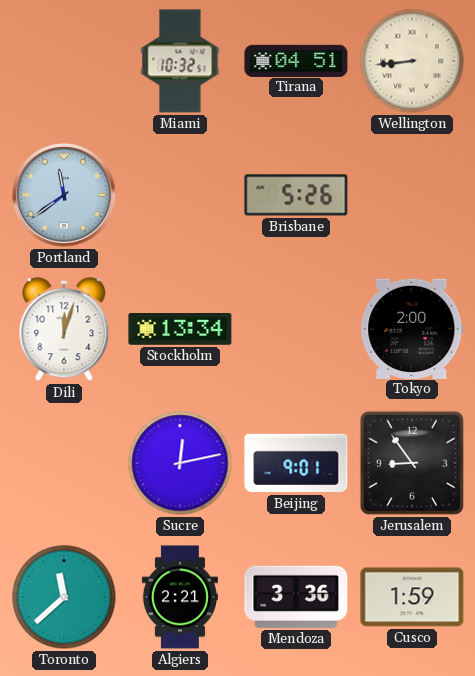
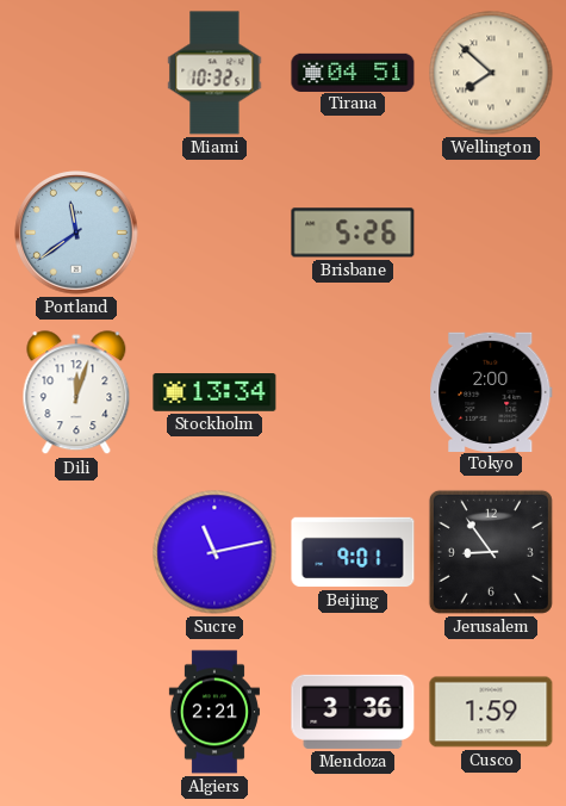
Wellington: 8:44 -> 7:52 (491, 73)
Sucre: 12:13 -> 11:13 (214, 552)
Toronto: 11:38 -> none (64, 597)
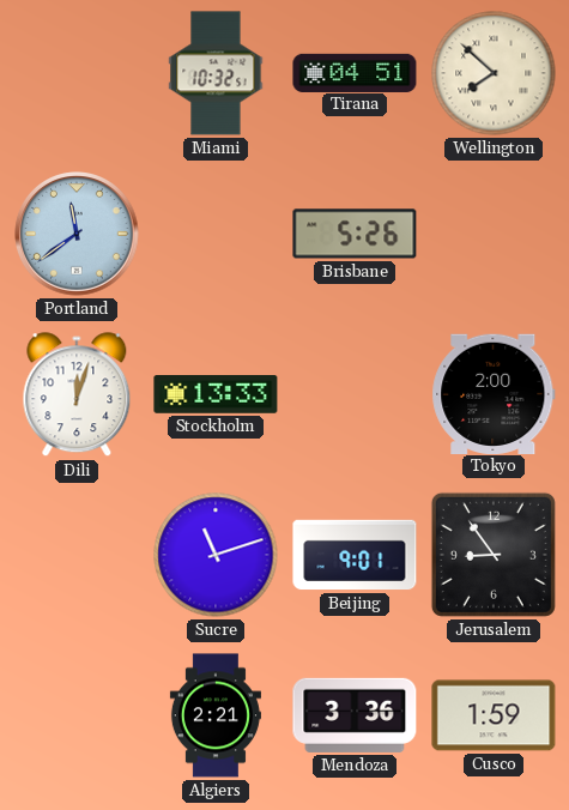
Stockholm: 13:34 -> 13:33 (216, 395)
Sucre: 11:13 -> 11:12 (216, 555)
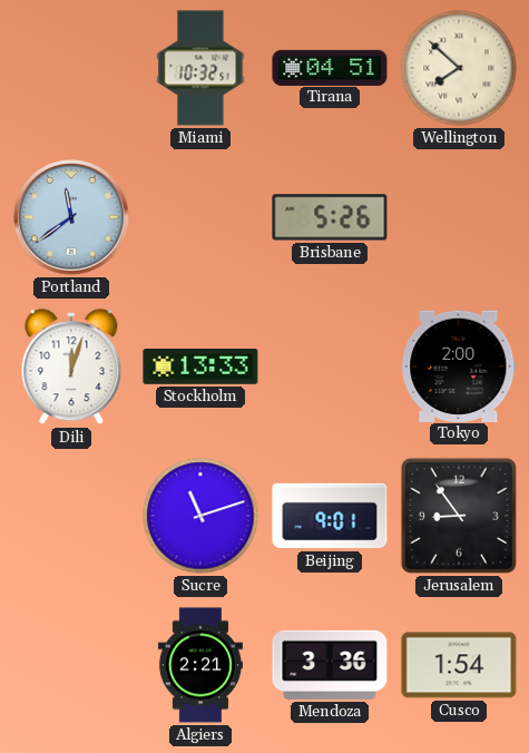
Cusco: 1:59 -> 1:54 (459, 665)
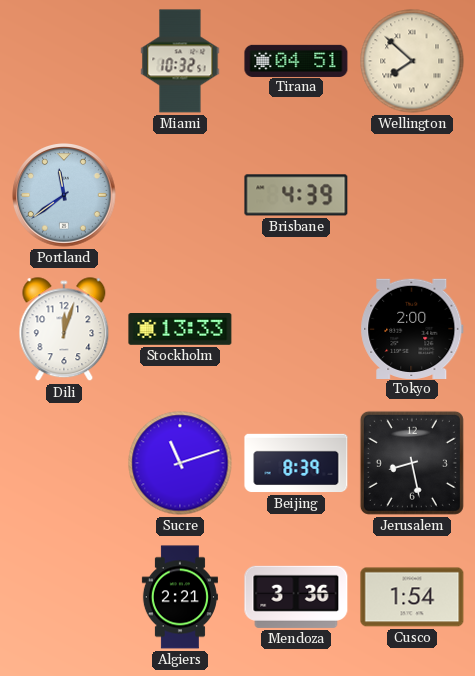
Brisbane: 5:26 -> 4:39 (296, 195)
Beijing: 9:01 -> 8:39 (296, 463)
Jerusalem: 8:54 -> 8:28 (412, 463)
